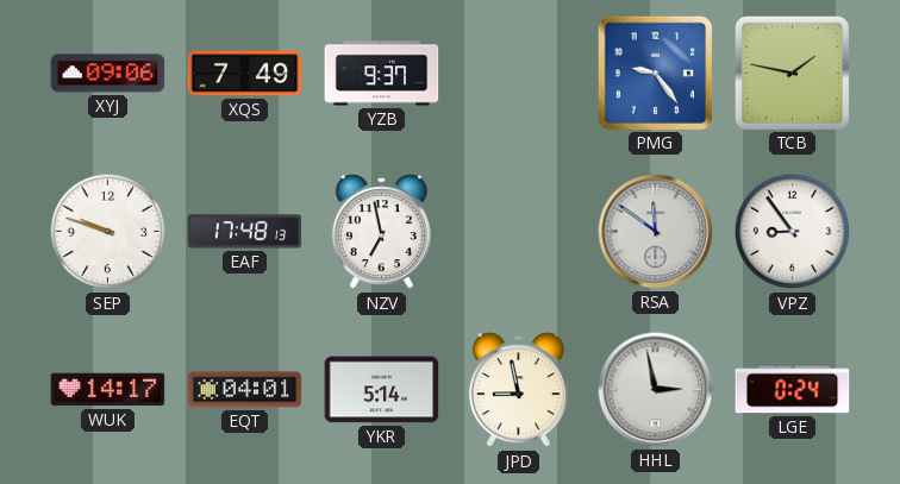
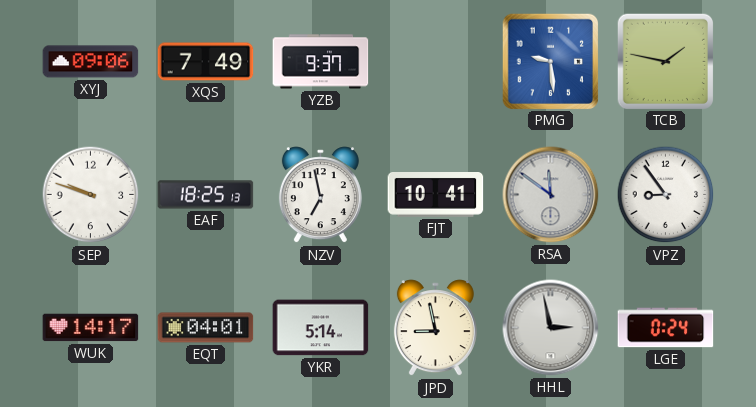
PMG: 9:24 -> 9:29 (550, 61)
EAF: 17:48 -> 18:25 (206, 195)
FJT: none -> 10:41 (436, 195)
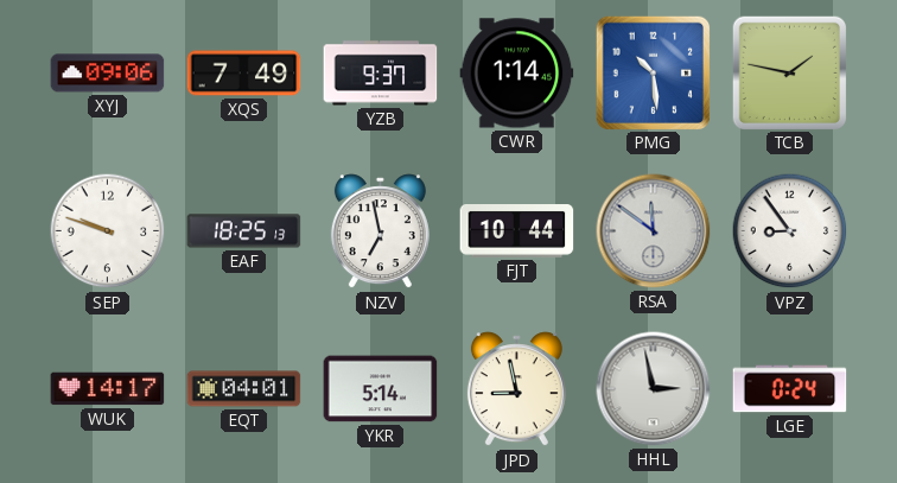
CWR: none -> 1:14 (517, 74)
PMG: 9:29 -> 10:29 (653, 72)
FJT: 10:41 -> 10:44 (517, 231)
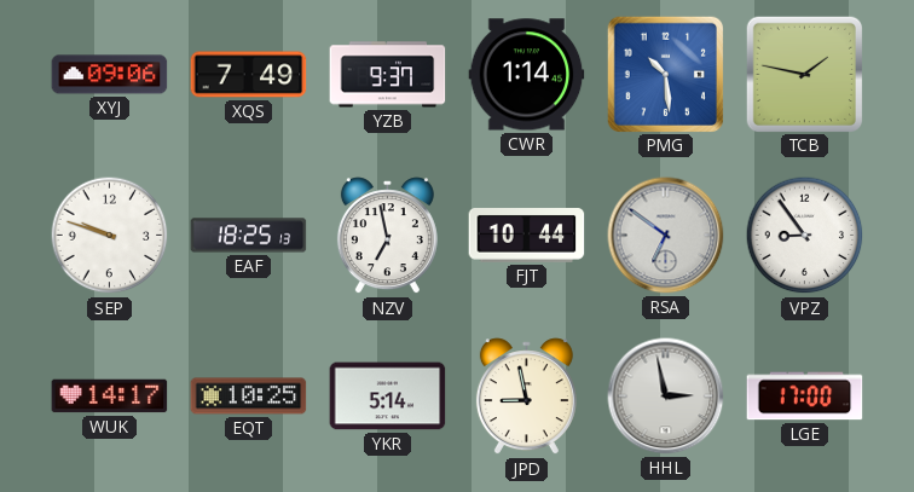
RSA: 11:51 -> 6:51 (666, 236)
EQT: 04:01 -> 10:25 (249, 397)
LGE: 0:24 -> 17:00 (805, 397)
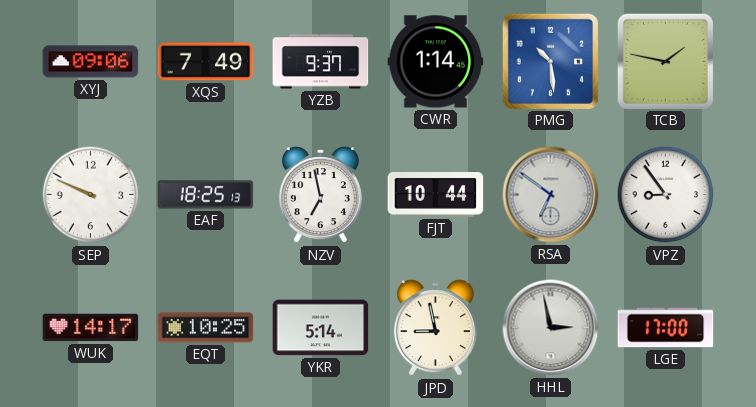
SEP: 9:48 -> 9:49 (91, 195)
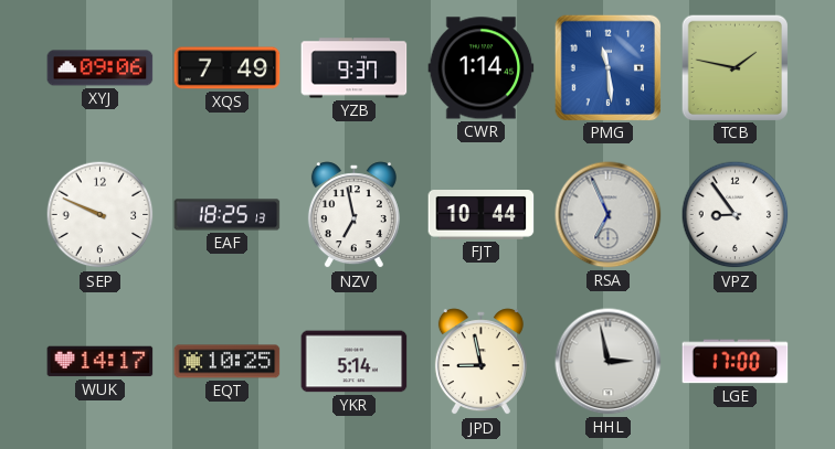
PMG: 10:29 -> 11:29 (607, 67)
RSA: 6:51 -> 6:56 (609, 215)
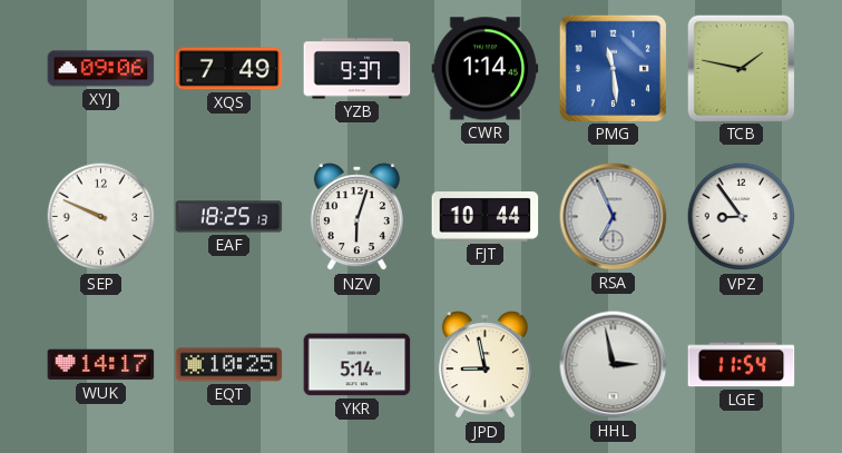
NZV: 6:58 -> 6:03 (356, 217)
LGE: 17:00 -> 11:54 (742, 365)
